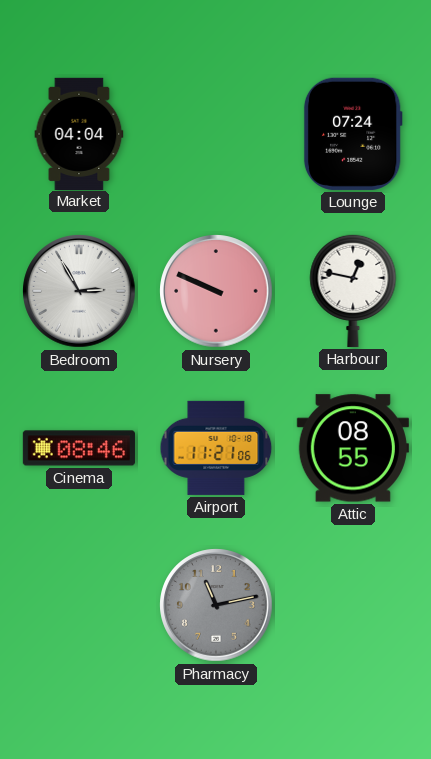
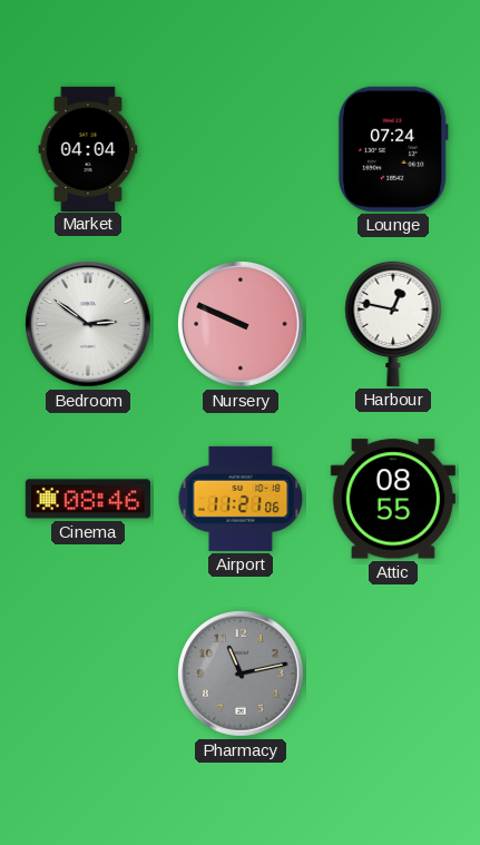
Bedroom: 2:55 -> 2:51 (88, 324)
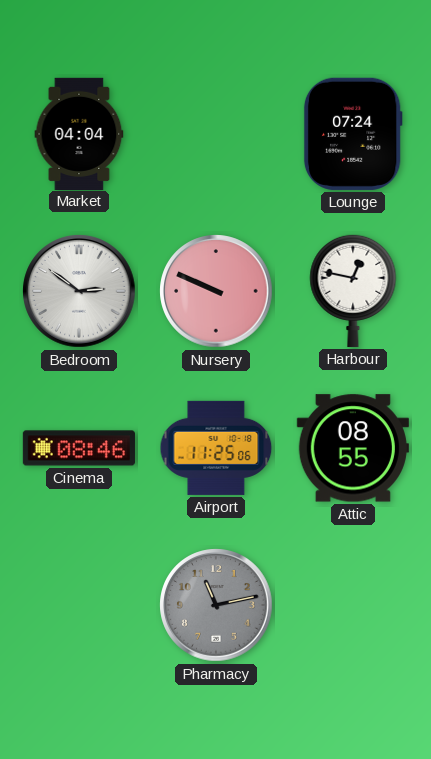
Airport: 11:21 -> 11:25 (216, 448)
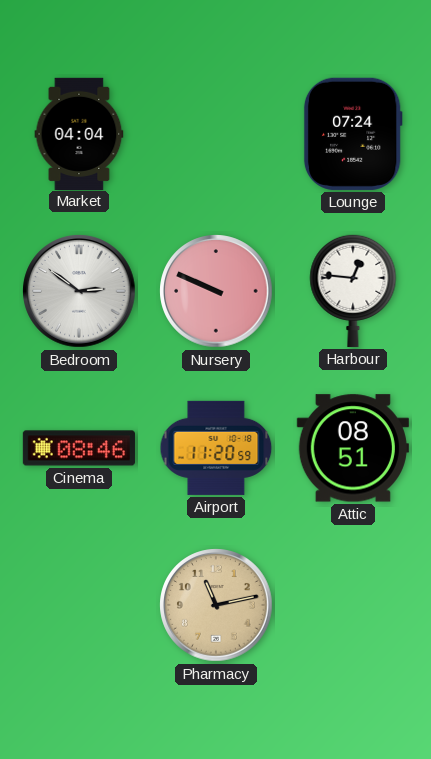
Harbour: 12:47 -> 12:46 (353, 290)
Airport: 11:25 -> 11:20 (216, 448)
Attic: 08:55 -> 08:51 (353, 448)
Pharmacy dial: grey -> champagne (216, 605)
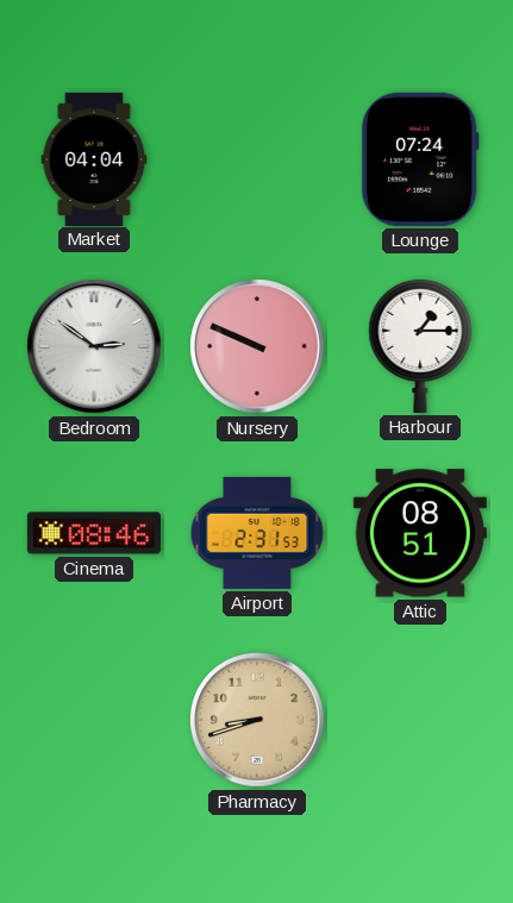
Harbour: 12:46 -> 1:15 (420, 345)
Airport: 11:20 -> 2:31 (257, 533)
Pharmacy: 11:13 -> 8:42 (257, 720)
